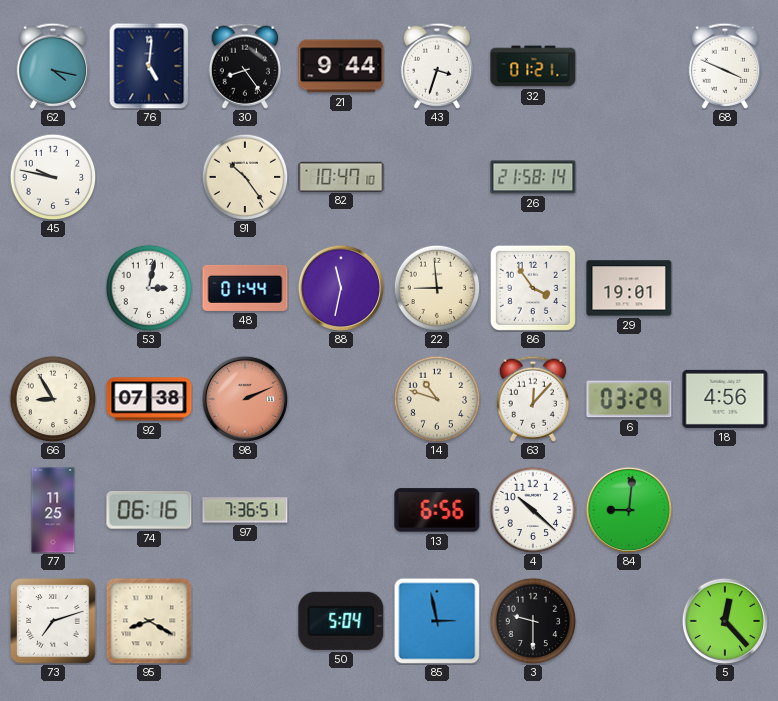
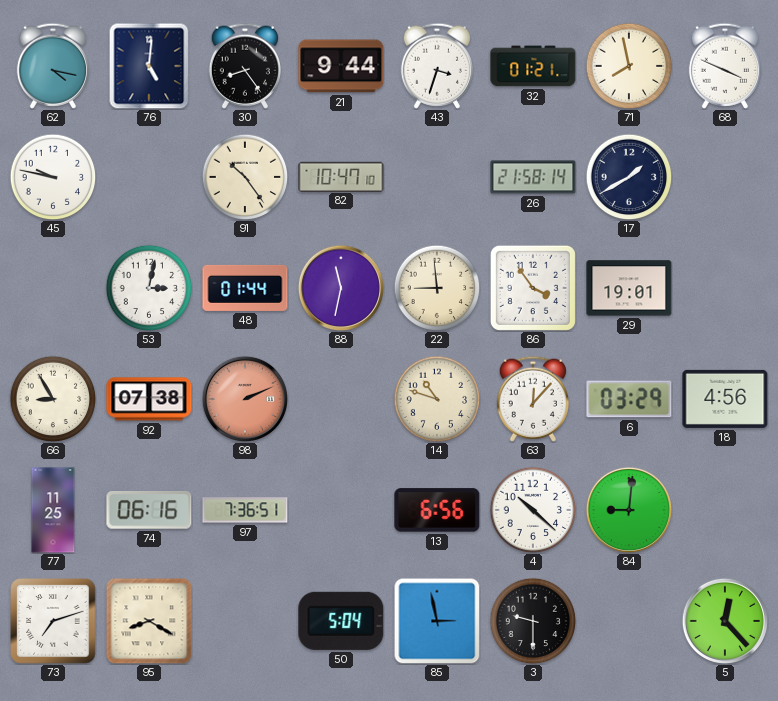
71: none -> 7:58 (629, 66)
17: none -> 1:40 (629, 177)
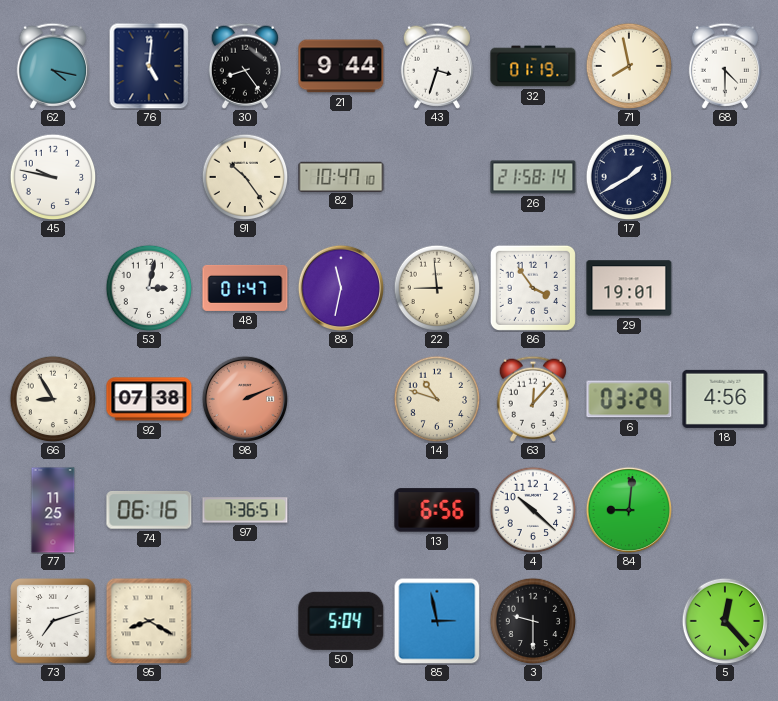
32: 01:21 -> 01:19 (533, 66)
68: 3:49 -> 4:30 (725, 66)
48: 01:44 -> 01:47 (245, 288)
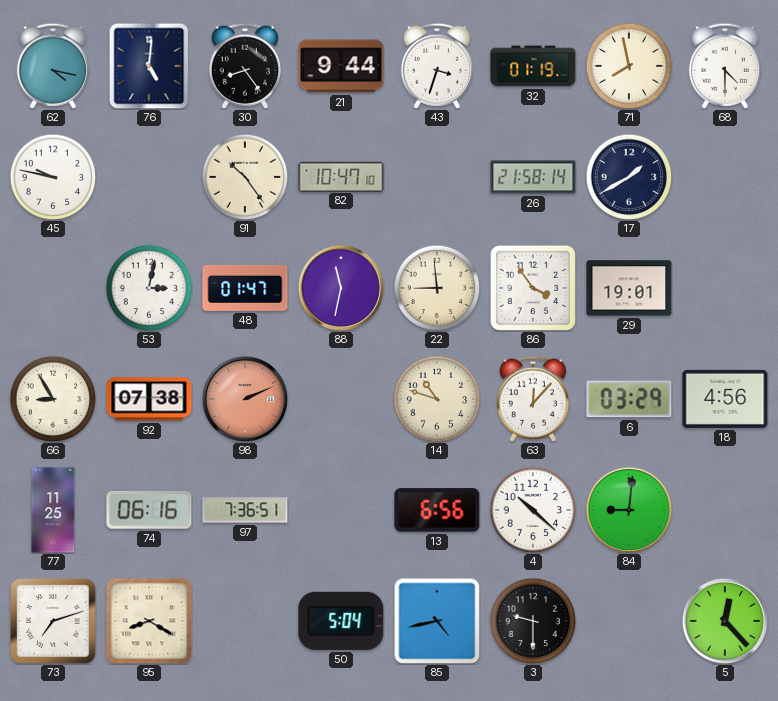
85: 2:58 -> 4:43 (437, 621)
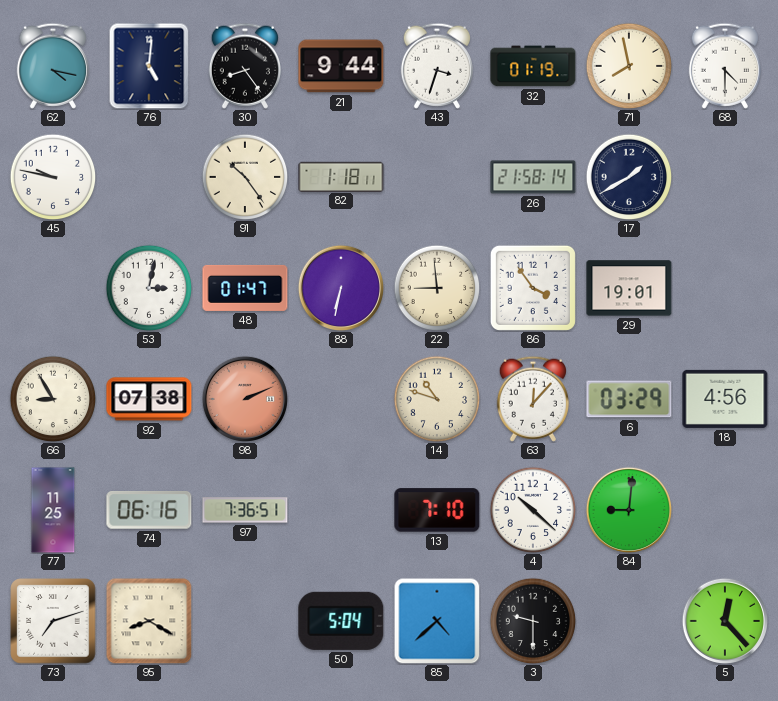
82: 10:47 -> 1:18 (341, 176)
88: 11:32 -> 6:32 (340, 287)
13: 6:56 -> 7:10 (437, 510)
85: 4:43 -> 4:38 (437, 621)
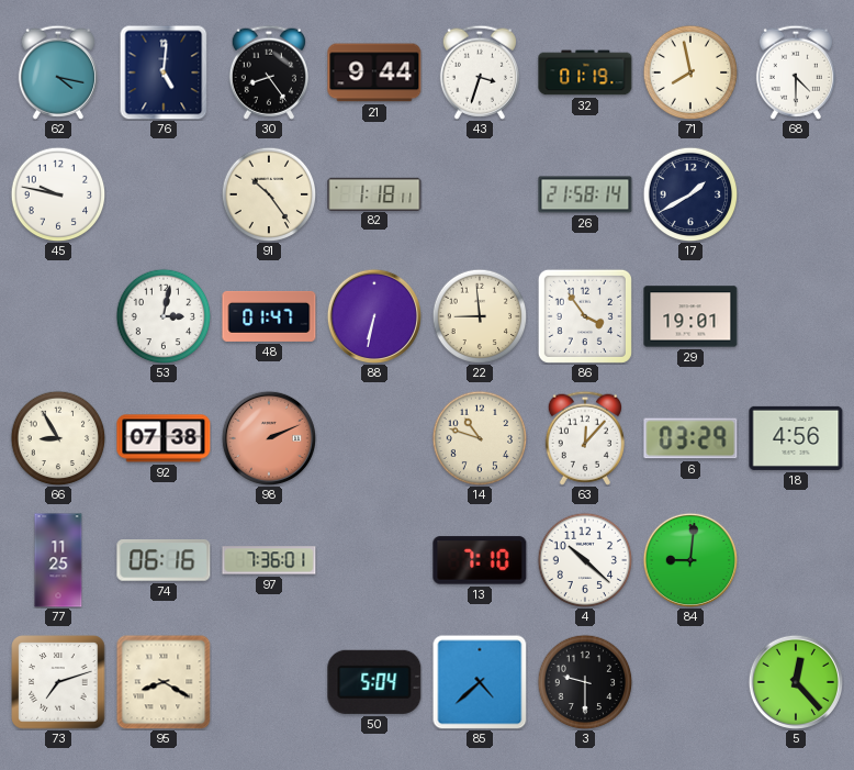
97: 7:36:51 -> 7:36:01 (269, 560)
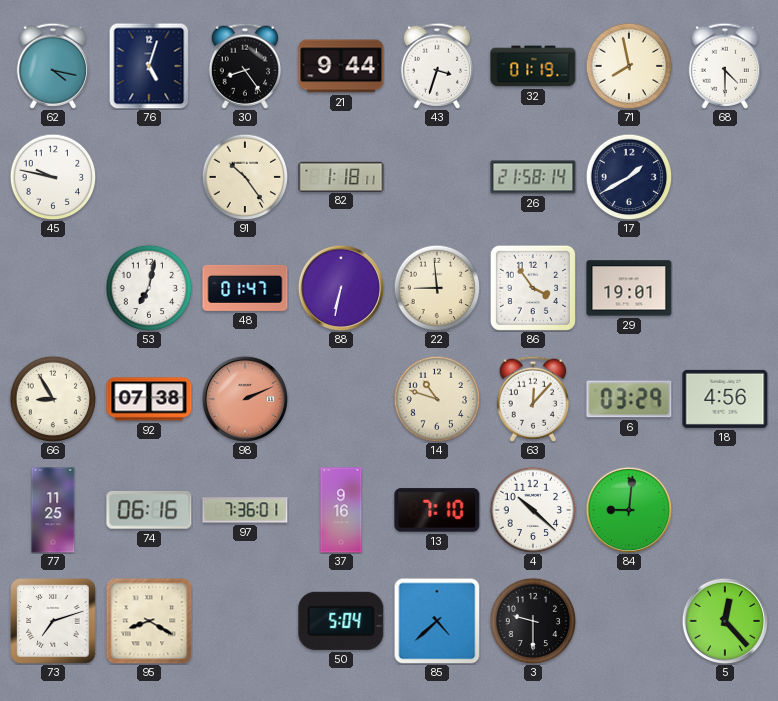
76: 5:01 -> 5:03 (149, 66)
53: 3:02 -> 7:02 (149, 288)
37: none -> 9:16 (341, 510)
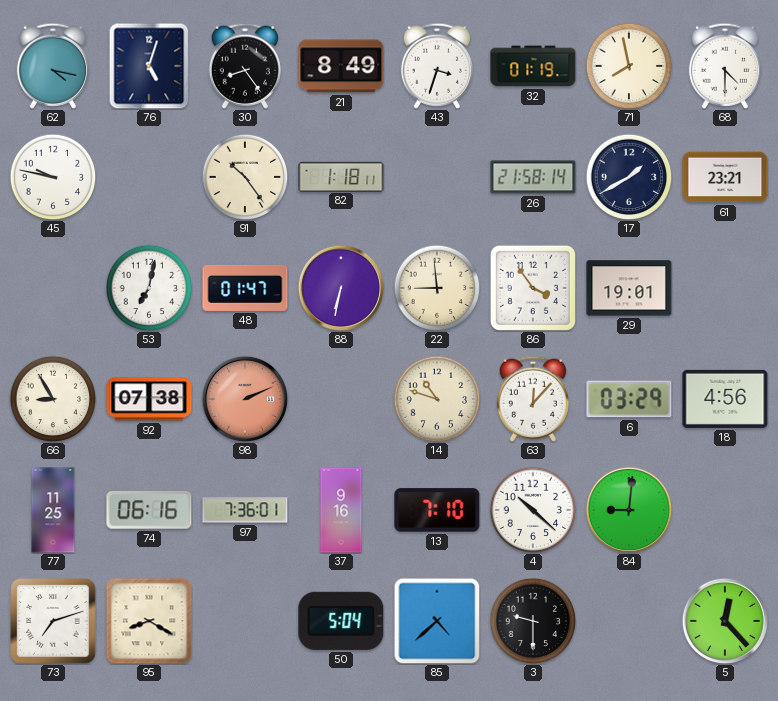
21: 9:44 -> 8:49 (341, 66)
61: none -> 23:21 (725, 177)
